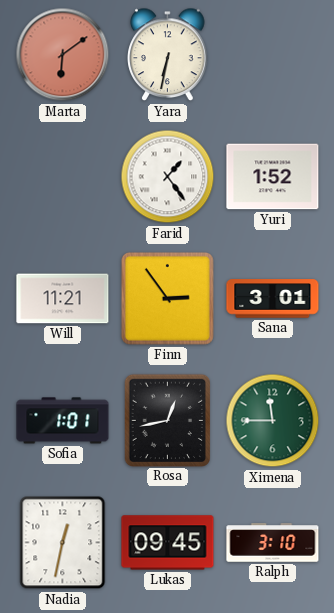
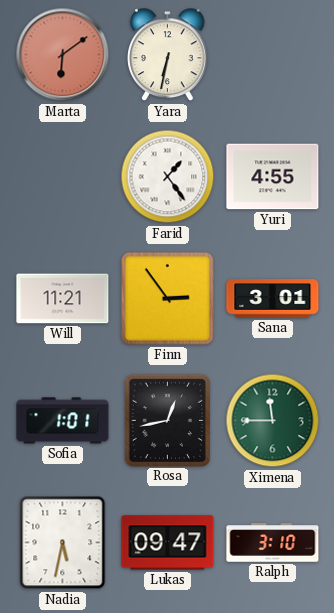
Yuri: 1:52 -> 4:55 (273, 177)
Nadia: 12:32 -> 5:32 (63, 543)
Lukas: 09:45 -> 09:47 (168, 543)
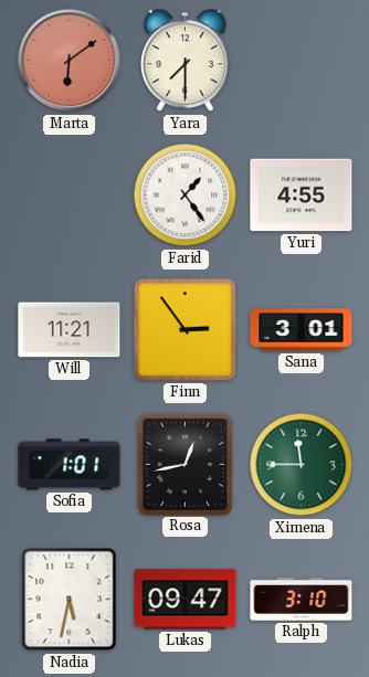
Yara: 6:32 -> 7:30 (186, 61)
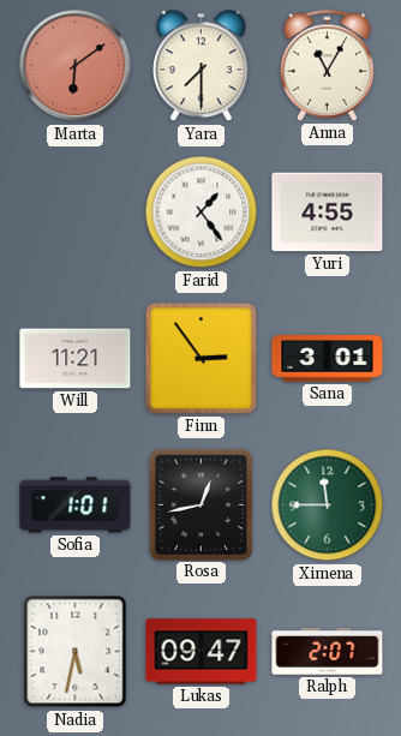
Anna: none -> 11:05 (327, 65)
Ralph: 3:10 -> 2:07 (328, 652)
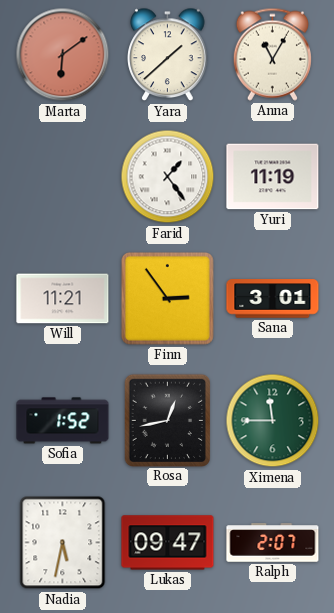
Yara: 7:30 -> 1:38 (168, 55)
Yuri: 4:55 -> 11:19 (273, 177)
Sofia: 1:01 -> 1:52 (63, 421)
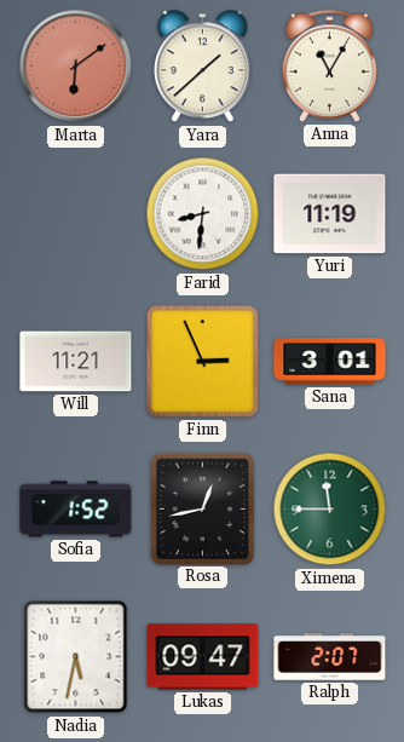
Farid: 1:24 -> 8:31 (203, 214)
Finn: 2:54 -> 2:56 (202, 362)
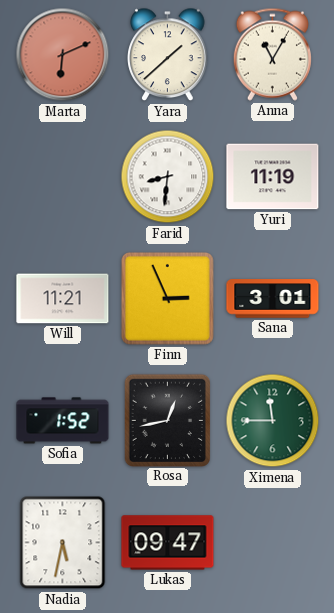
Marta: 6:09 -> 6:11 (63, 55)
Ralph: 2:07 -> none (330, 657)
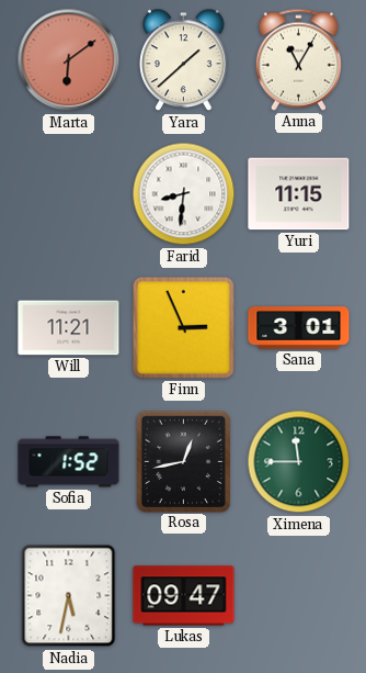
Marta: 6:11 -> 6:09 (69, 60)
Yuri: 11:19 -> 11:15 (299, 194)
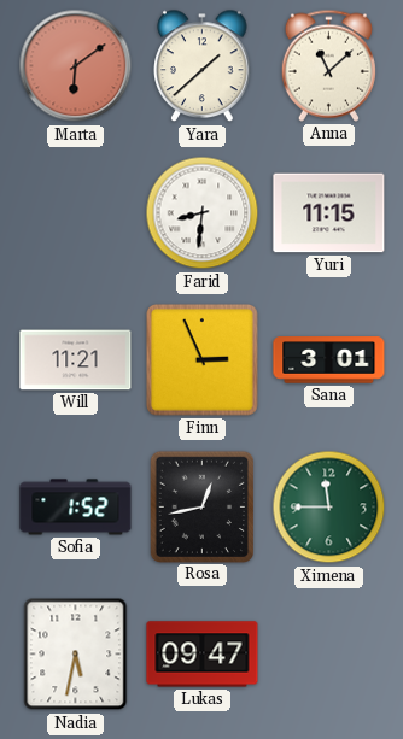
Anna: 11:05 -> 11:08 (328, 65)
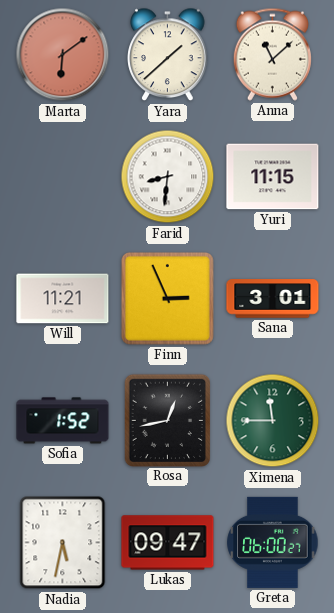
Greta: none -> 06:00 (273, 542)
